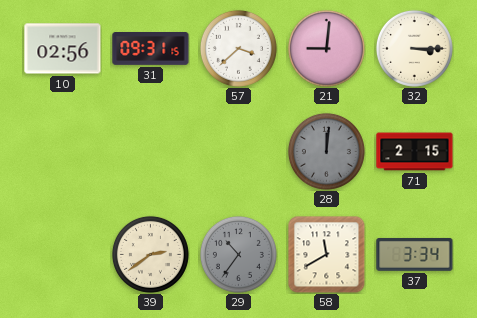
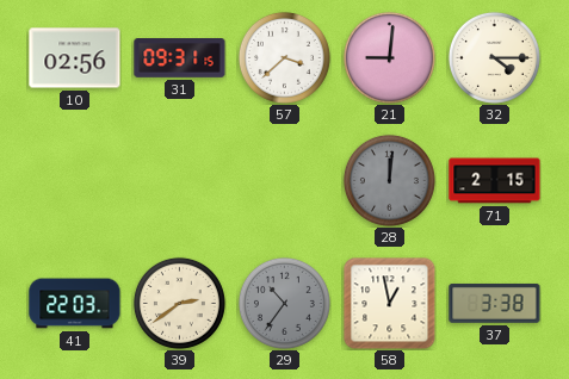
32: 3:15 -> 4:15 (494, 57)
41: none -> 22:03 (75, 304)
58: 11:40 -> 12:58 (389, 303)
37: 3:34 -> 3:38 (495, 303)
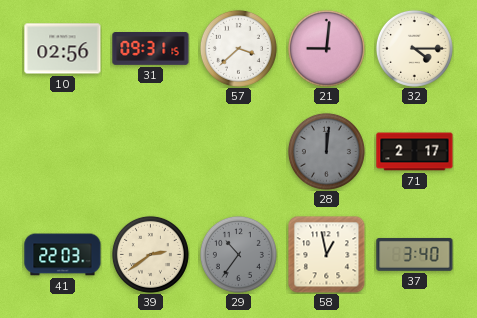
71: 2:15 -> 2:17 (415, 152)
37: 3:38 -> 3:40 (415, 254)
